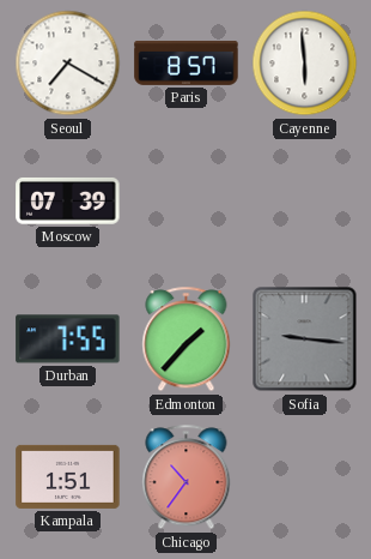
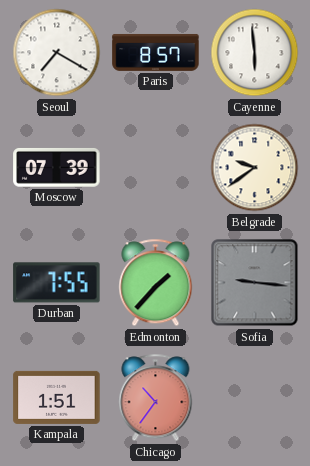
Belgrade: none -> 9:39 (255, 168)
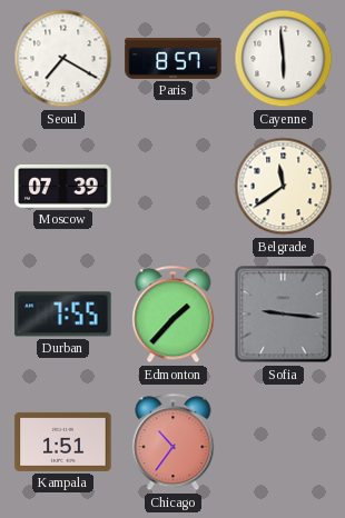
Belgrade: 9:39 -> 11:39 (284, 187)
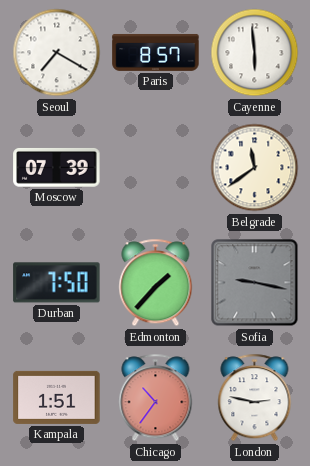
Durban: 7:55 -> 7:50 (57, 283)
Sofia: 9:16 -> 9:17 (255, 283)
London: none -> 2:47 (255, 398)
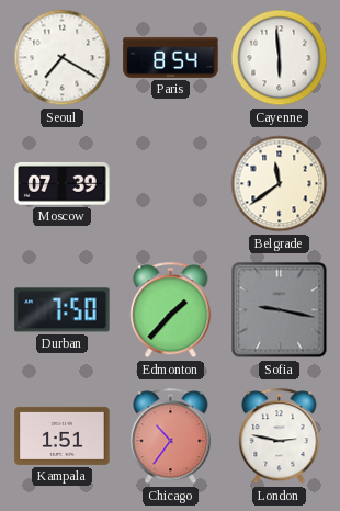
Paris: 8:57 -> 8:54 (171, 57)
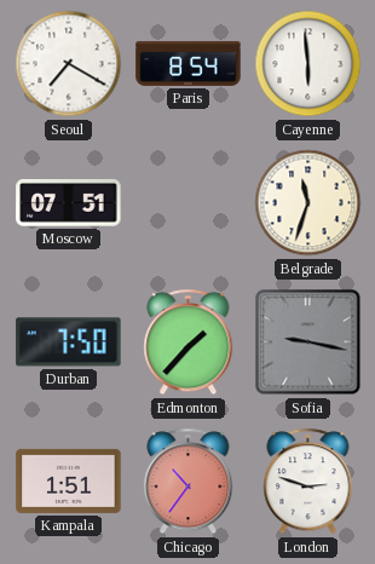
Moscow: 07:39 -> 07:51 (69, 202)
Belgrade: 11:39 -> 11:33 (308, 203)
London: 2:47 -> 2:48 (308, 482)
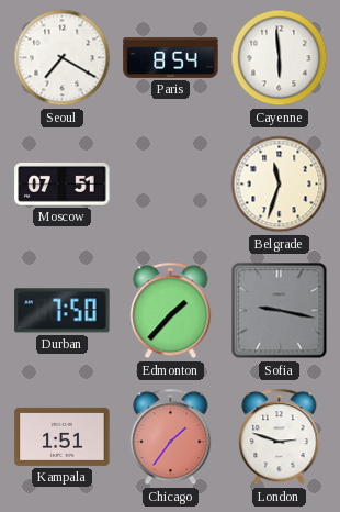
Chicago: 10:36 -> 1:36 (171, 437)
